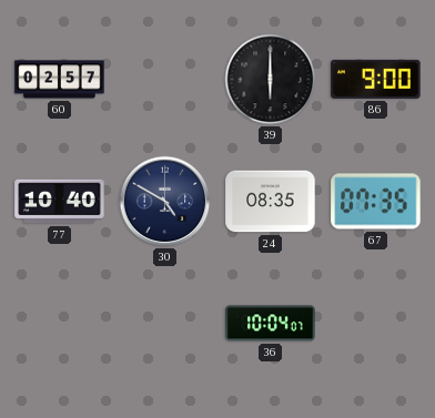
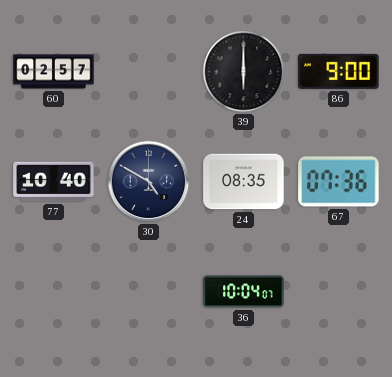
67: 07:35 -> 07:36 (339, 182)
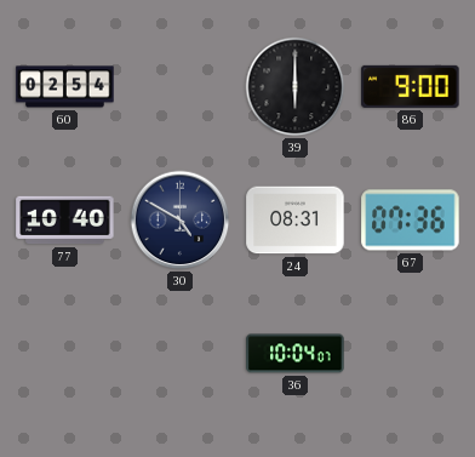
60: 02:57 -> 02:54 (65, 87)
24: 08:35 -> 08:31 (296, 221)
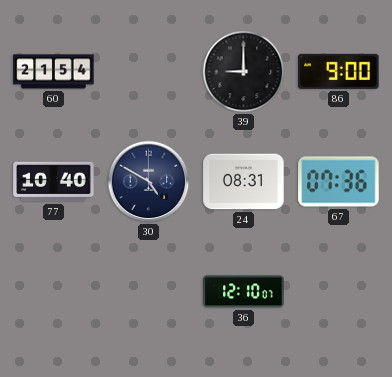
60: 02:54 -> 21:54 (54, 72)
39: 6:00 -> 9:00 (244, 72)
36: 10:04 -> 12:10 (244, 292)
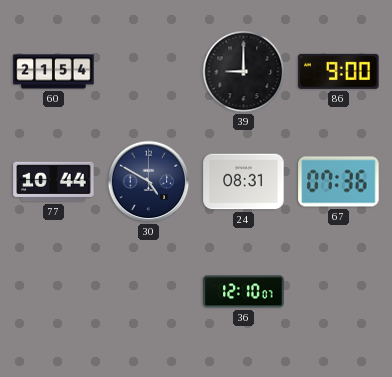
77: 10:40 -> 10:44 (54, 182)
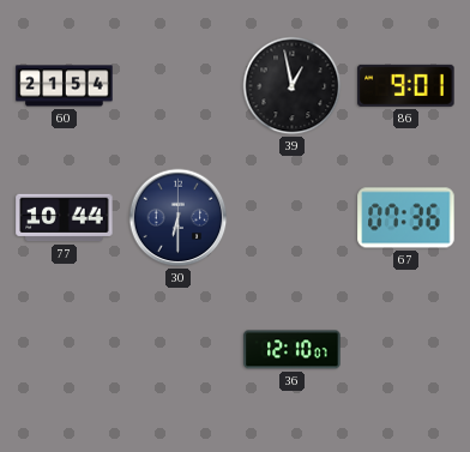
39: 9:00 -> 12:58 (293, 86)
86: 9:00 -> 9:01 (406, 85)
30: 4:50 -> 6:30 (179, 218)
24: 08:31 -> none (244, 182)
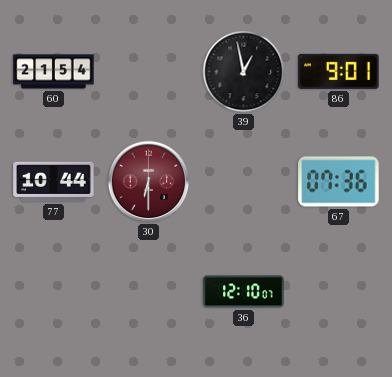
30 dial: navy -> burgundy (149, 182)
